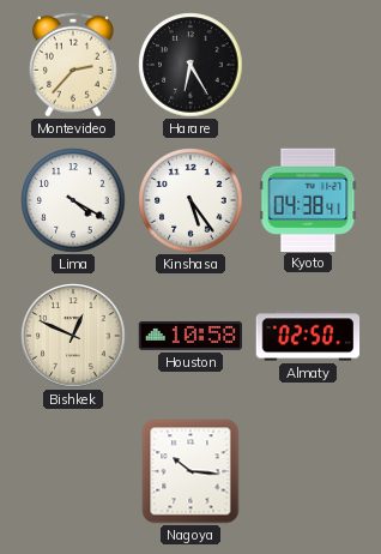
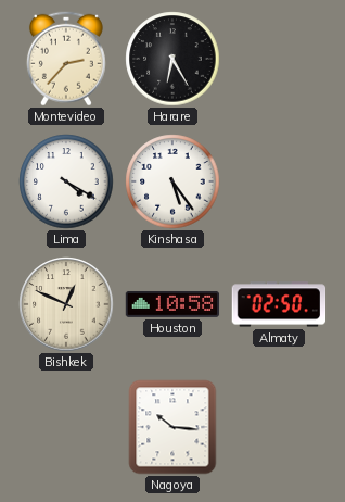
Kyoto: 04:38 -> none (308, 199)
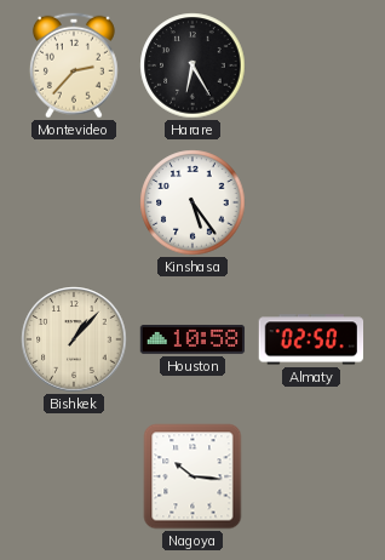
Lima: 4:20 -> none (66, 181)
Bishkek: 12:49 -> 1:07 (74, 339)
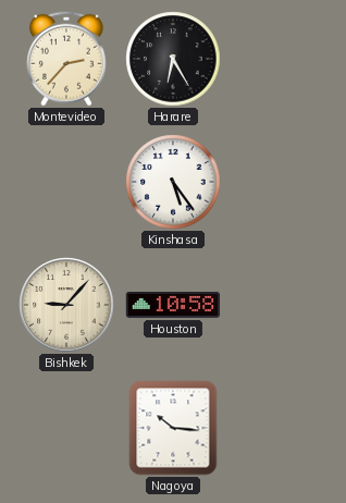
Bishkek: 1:07 -> 9:07 (66, 305)
Almaty: 02:50 -> none (311, 339)
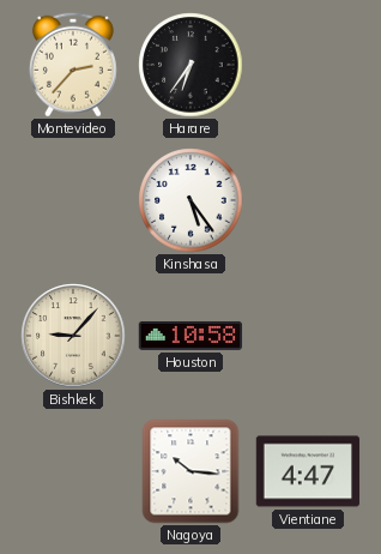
Harare: 6:25 -> 6:36 (190, 65)
Vientiane: none -> 4:47 (308, 471)
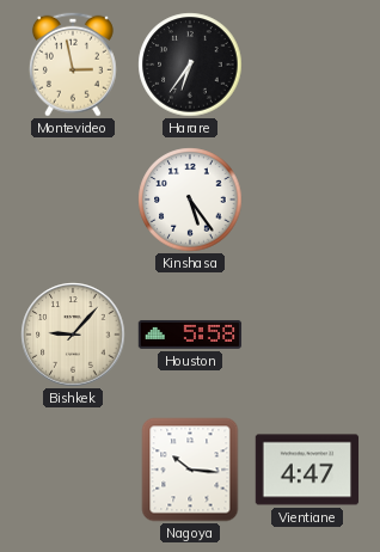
Montevideo: 2:37 -> 2:58 (73, 65)
Houston: 10:58 -> 5:58 (190, 335)
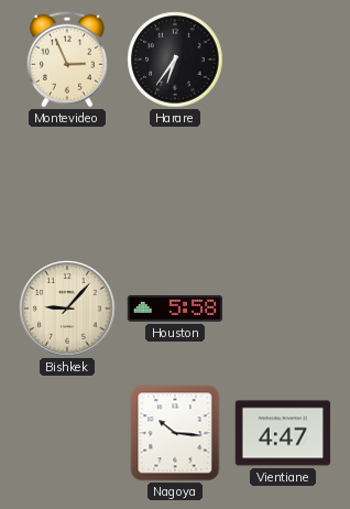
Montevideo: 2:58 -> 2:56 (67, 59)
Kinshasa: 5:24 -> none (190, 200)
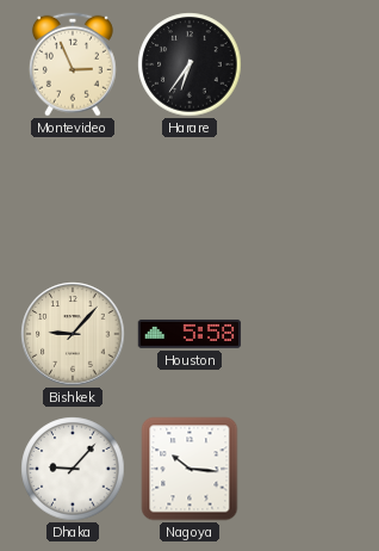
Dhaka: none -> 9:07 (73, 469)
Vientiane: 4:47 -> none (283, 433)
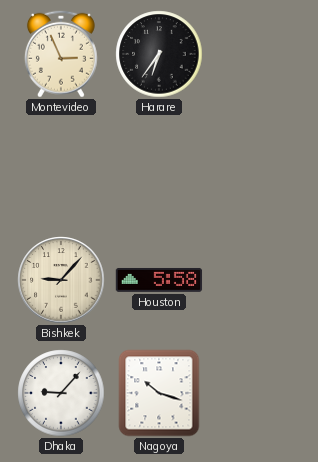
Nagoya: 10:16 -> 10:18 (159, 393)
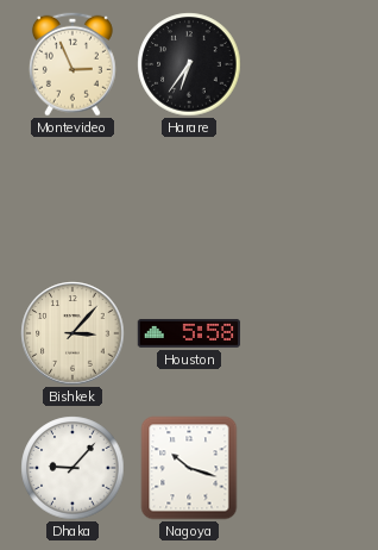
Bishkek: 9:07 -> 3:07 (73, 333)
